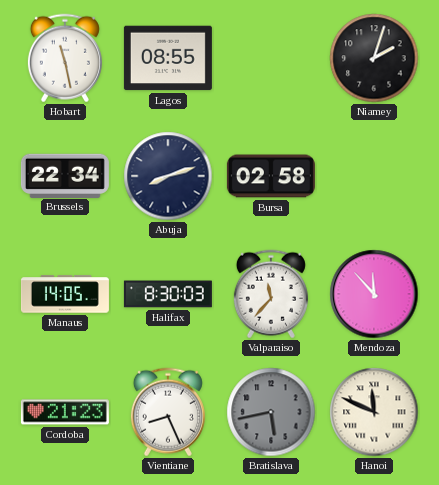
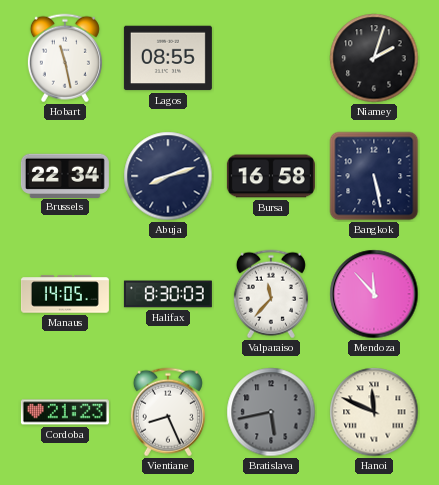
Bursa: 02:58 -> 16:58 (271, 176)
Bangkok: none -> 5:28 (374, 176)
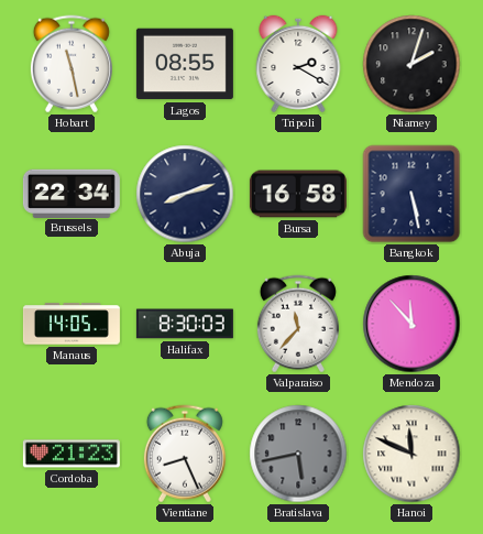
Tripoli: none -> 2:20 (298, 64)
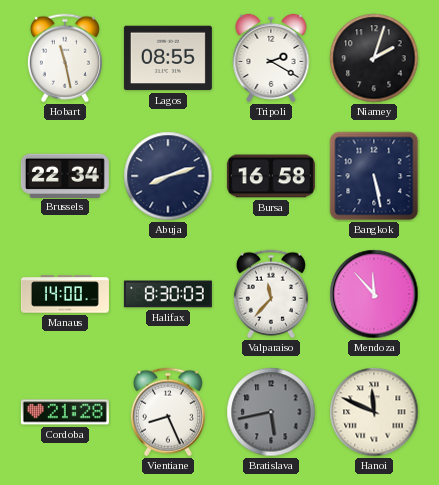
Manaus: 14:05 -> 14:00 (65, 294)
Cordoba: 21:23 -> 21:28 (65, 412)
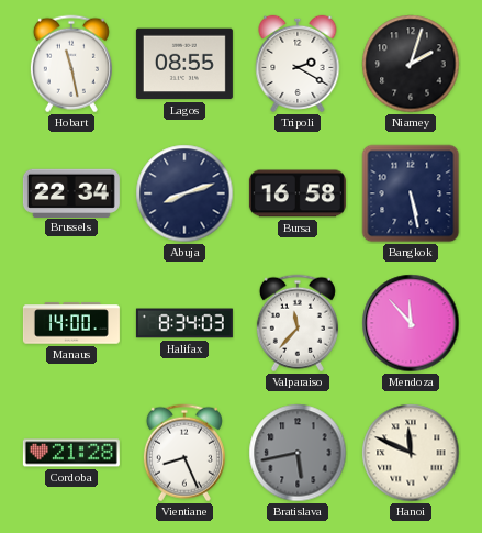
Halifax: 8:30 -> 8:34 (184, 323)
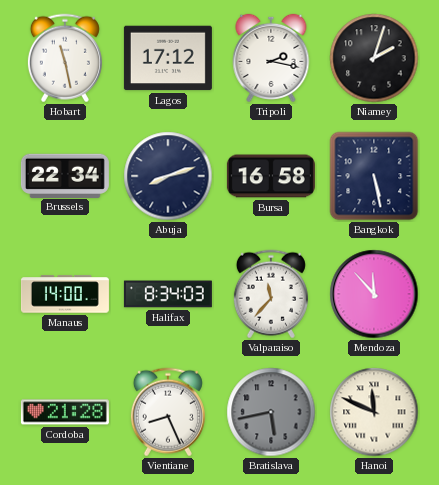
Lagos: 08:55 -> 17:12 (168, 58)
Tripoli: 2:20 -> 2:17 (271, 58)
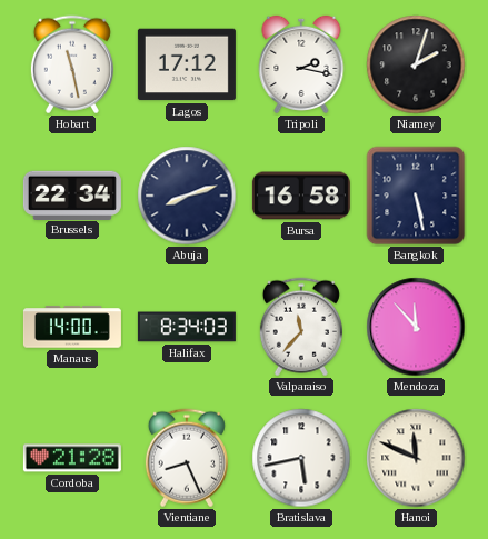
Bratislava dial: grey -> white (301, 458)
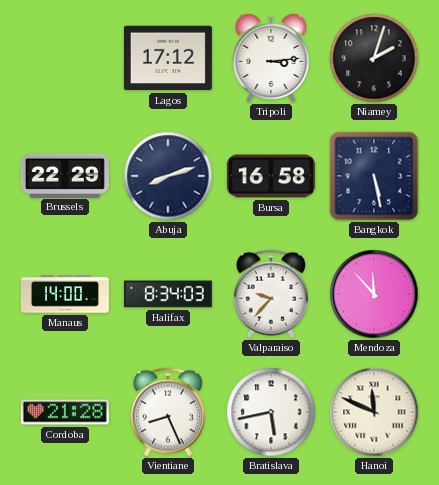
Hobart: 11:28 -> none (72, 64)
Tripoli: 2:17 -> 3:14 (271, 58)
Brussels: 22:34 -> 22:29 (65, 175)
Valparaiso: 11:37 -> 9:37 (271, 294)
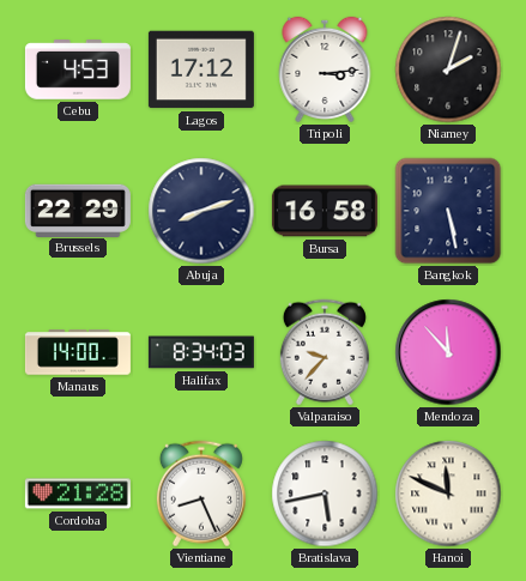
Cebu: none -> 4:53 (78, 69)
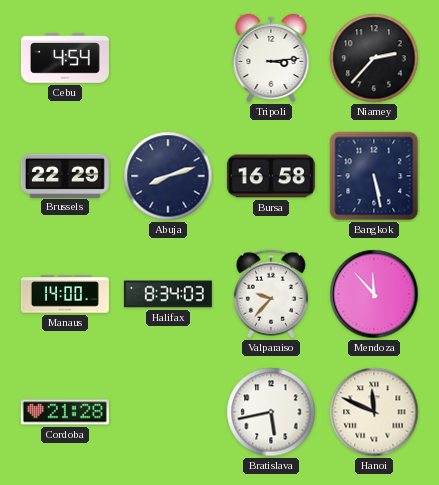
Cebu: 4:53 -> 4:54 (65, 58)
Lagos: 17:12 -> none (201, 69)
Niamey: 2:03 -> 2:37 (374, 58)
Vientiane: 8:26 -> none (201, 494)
